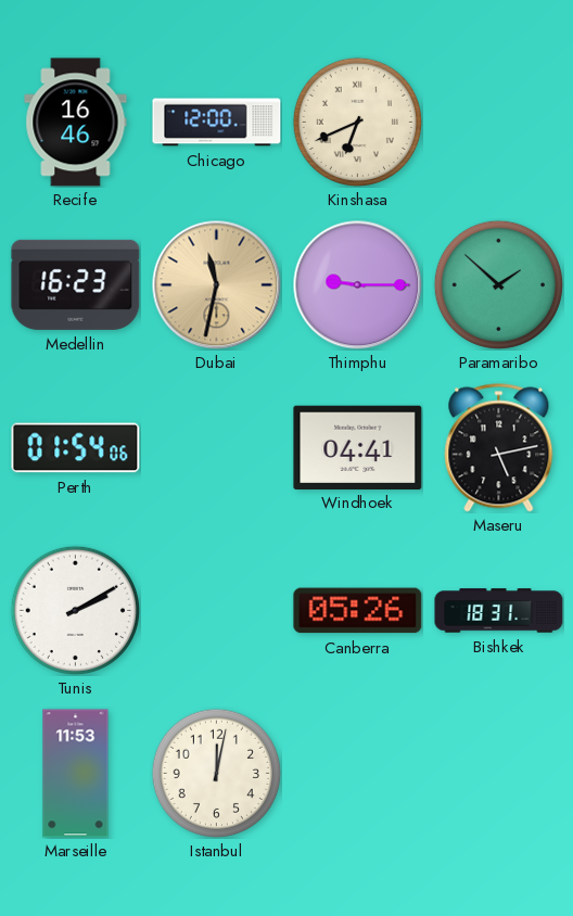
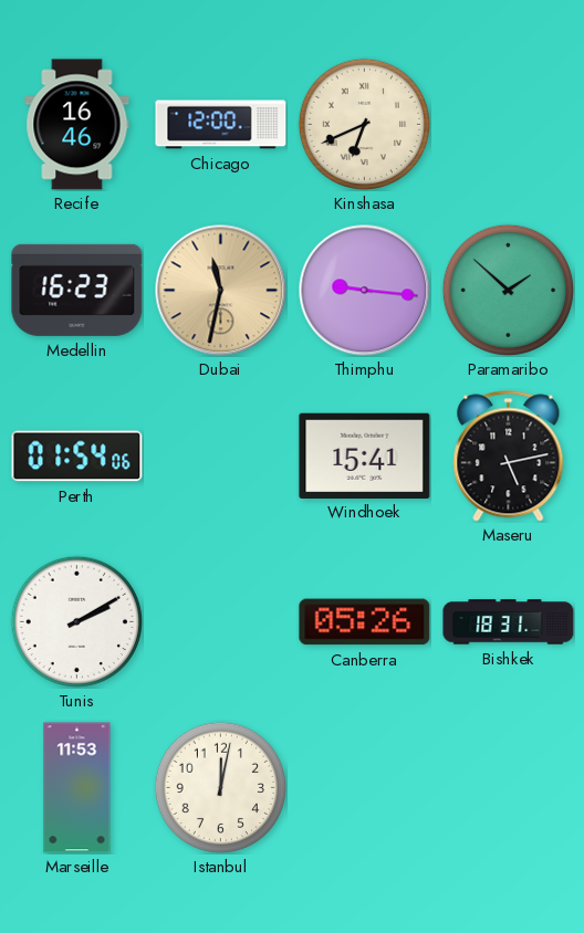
Thimphu: 9:15 -> 9:16 (365, 291)
Windhoek: 04:41 -> 15:41 (365, 455)
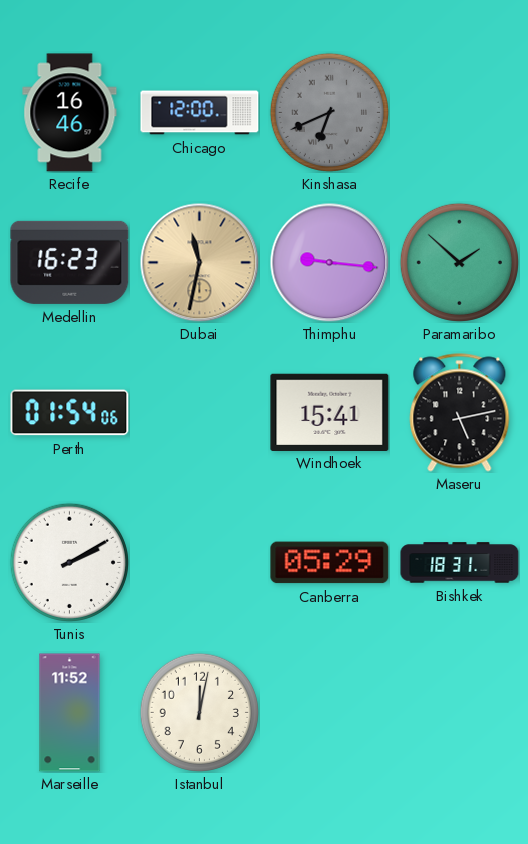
Kinshasa dial: cream -> grey (329, 112)
Canberra: 05:26 -> 05:29 (330, 563)
Marseille: 11:53 -> 11:52 (70, 713)
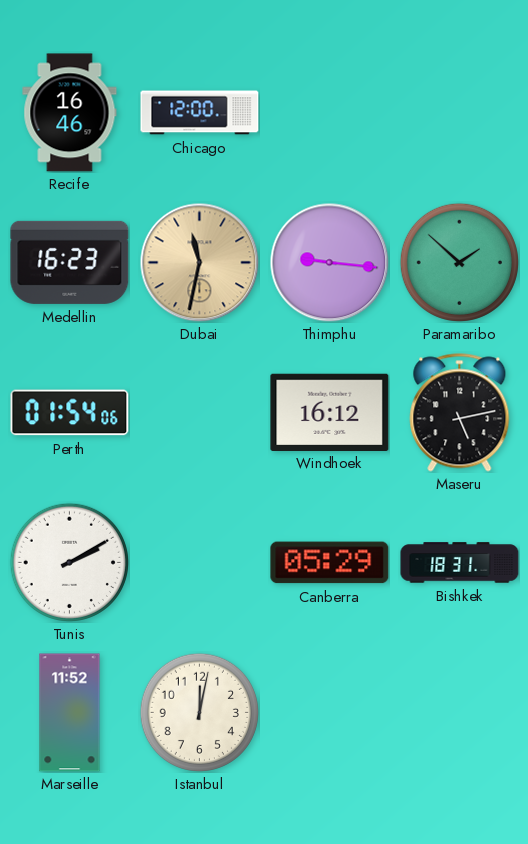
Kinshasa: 6:41 -> none (329, 112)
Windhoek: 15:41 -> 16:12 (330, 412)
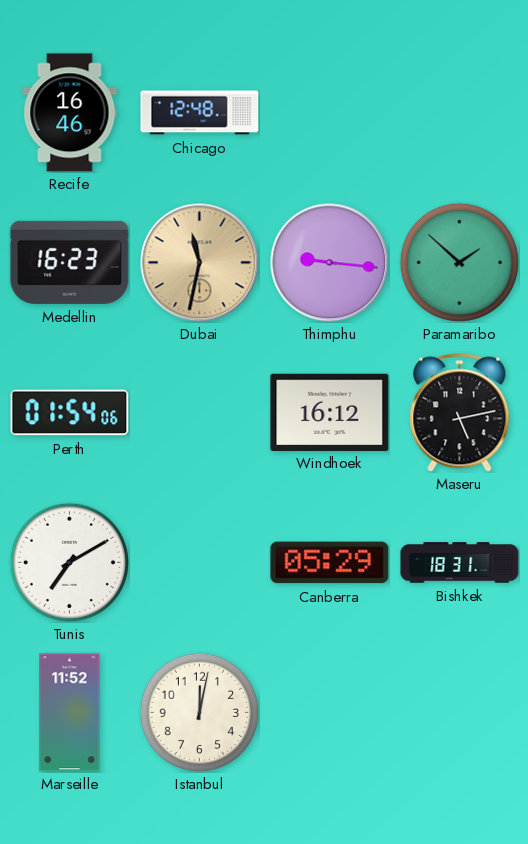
Chicago: 12:00 -> 12:48 (200, 113)
Tunis: 2:10 -> 7:10 (69, 562)
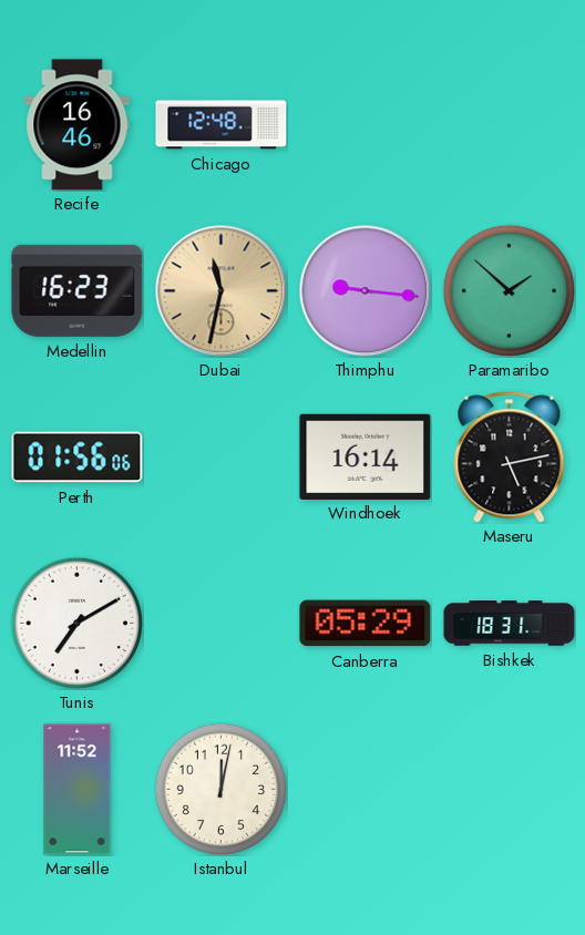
Perth: 01:54 -> 01:56 (78, 458)
Windhoek: 16:12 -> 16:14 (366, 456)
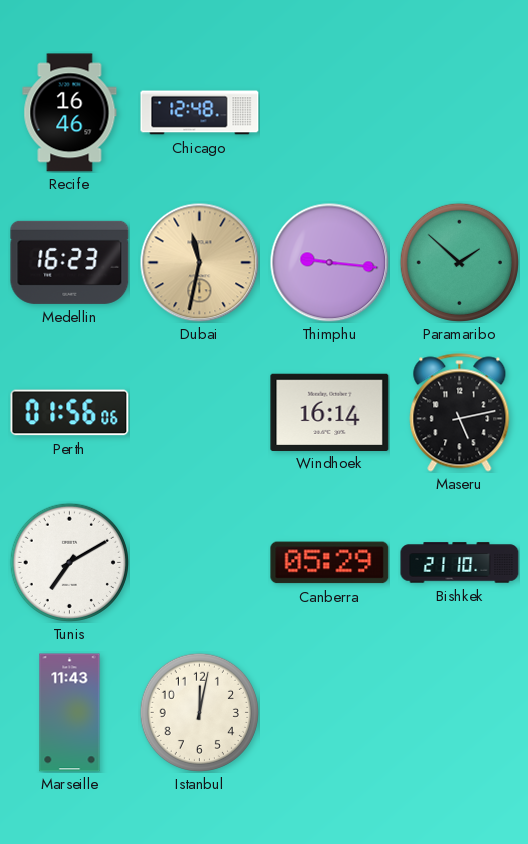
Bishkek: 18:31 -> 21:10 (460, 563)
Marseille: 11:52 -> 11:43 (70, 713)
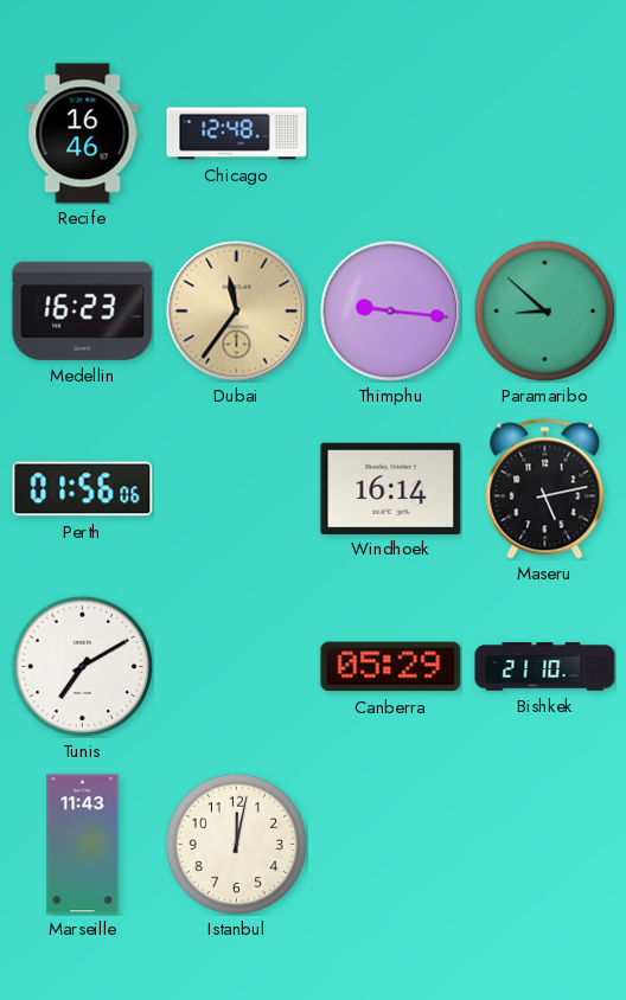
Dubai: 11:32 -> 11:36 (237, 312)
Paramaribo: 1:52 -> 8:52 (544, 310)
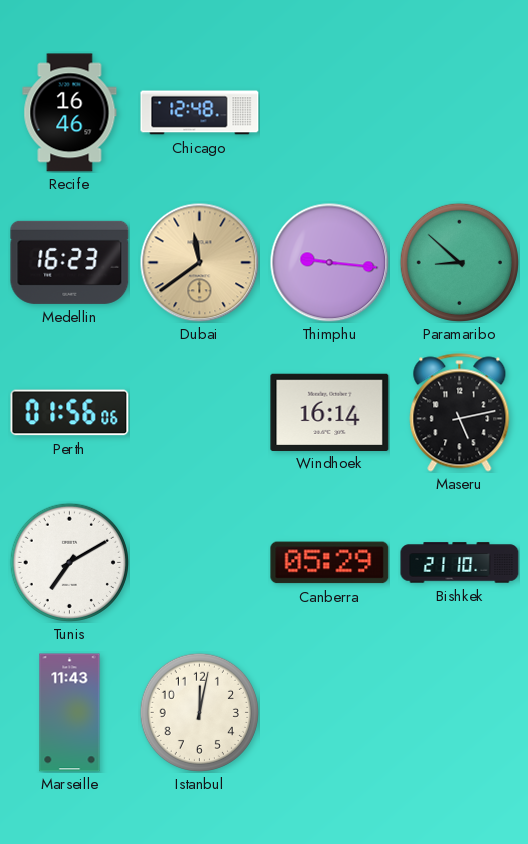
Dubai: 11:36 -> 11:39 (200, 263)
